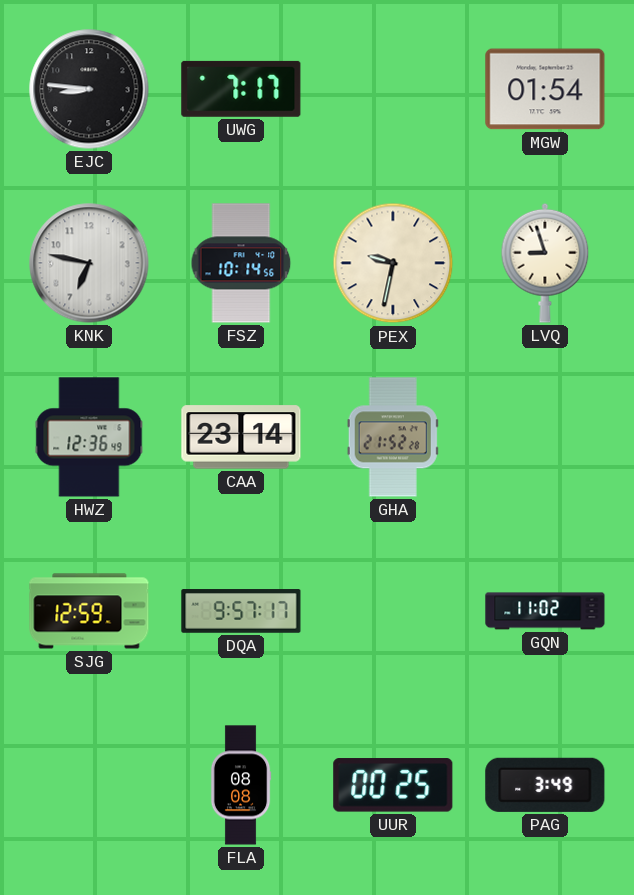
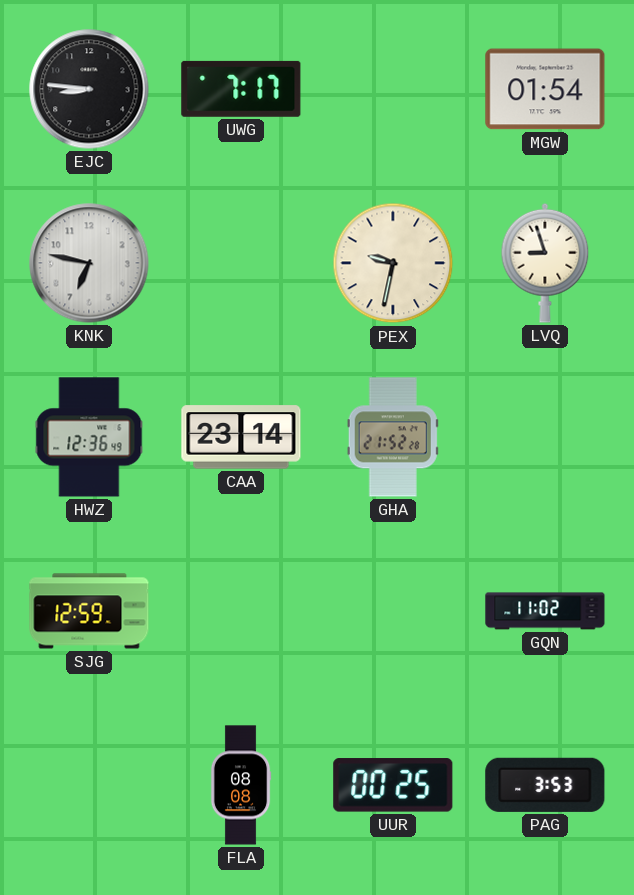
FSZ: 10:14 -> none (241, 263)
DQA: 9:57 -> none (241, 611)
PAG: 3:49 -> 3:53 (545, 785)
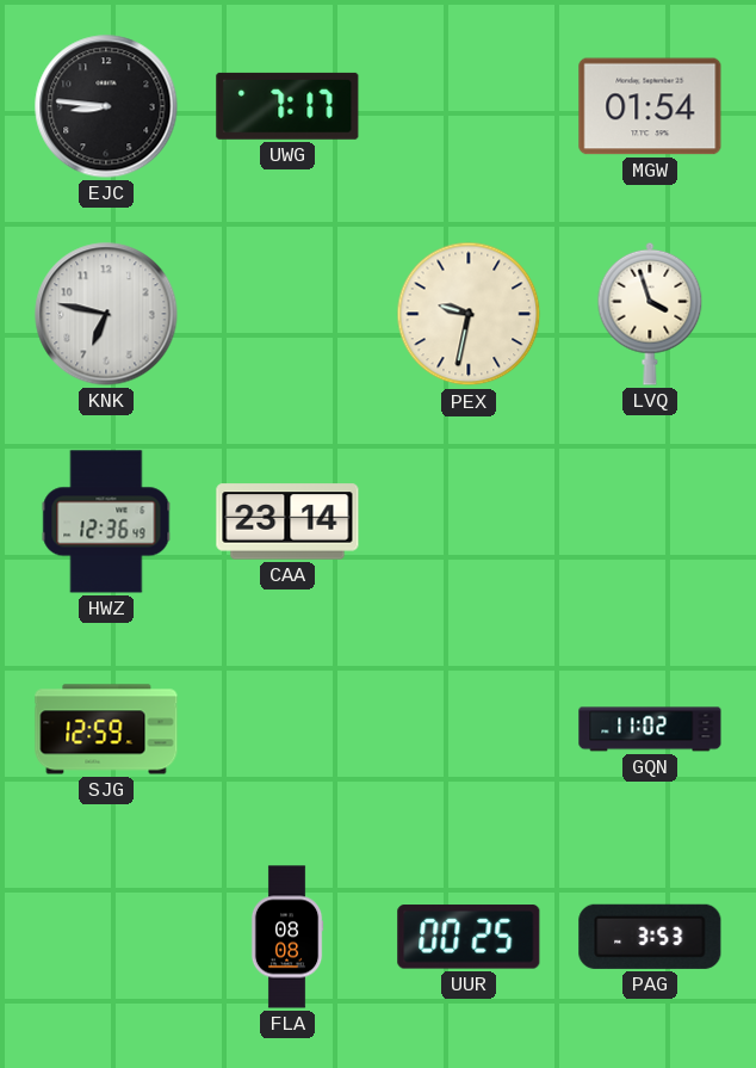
LVQ: 8:57 -> 3:57 (650, 314)
GHA: 21:52 -> none (393, 437)
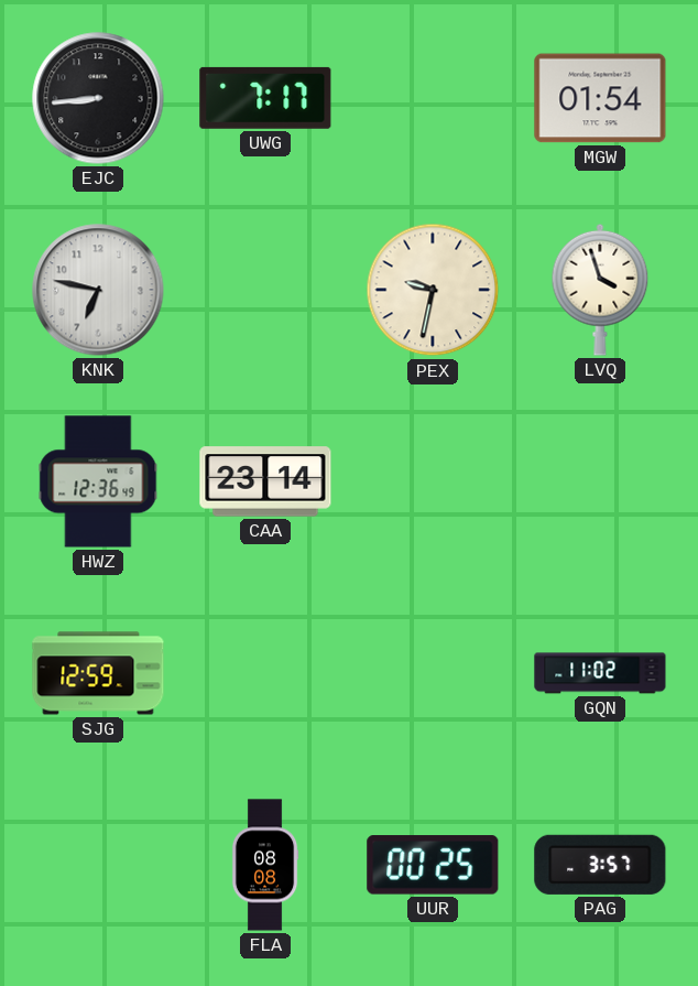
EJC: 8:46 -> 8:44 (98, 98)
PAG: 3:53 -> 3:57 (600, 865)
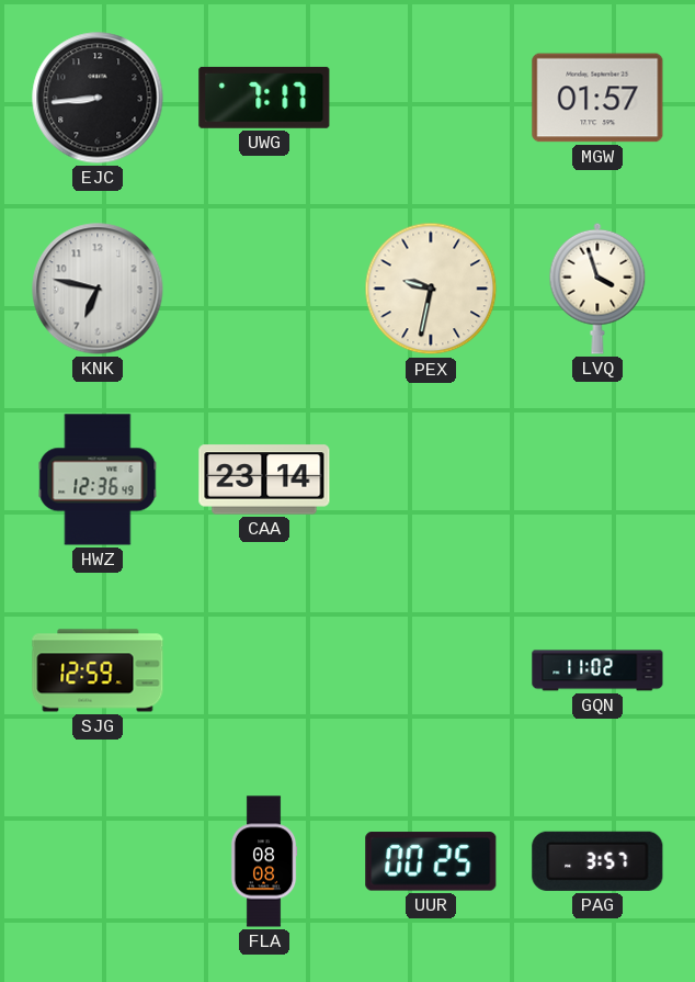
MGW: 01:54 -> 01:57 (597, 98)
